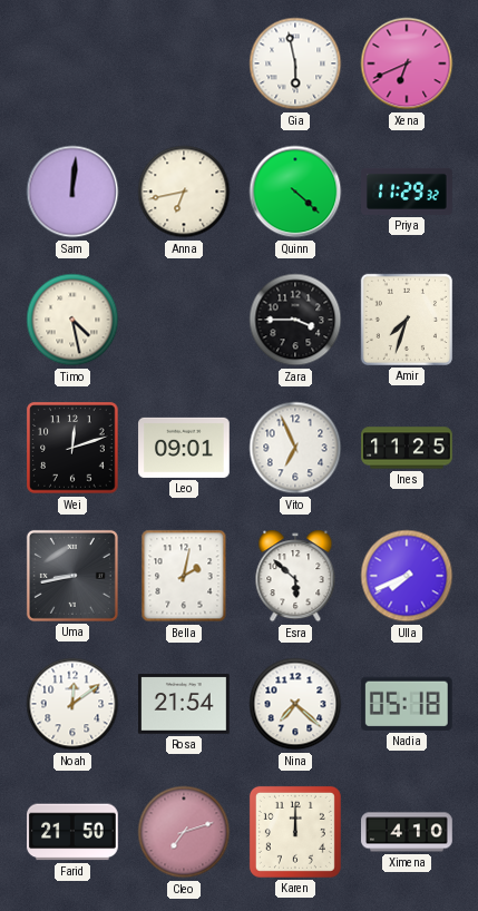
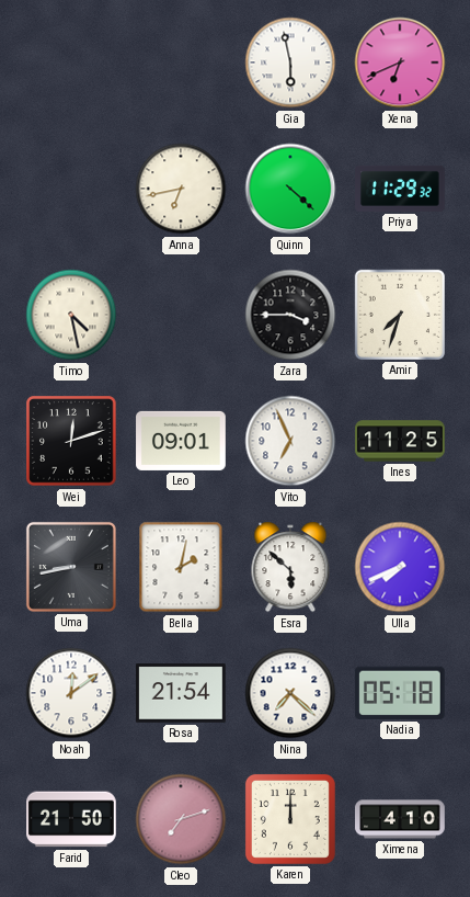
Sam: 12:01 -> none (72, 192)
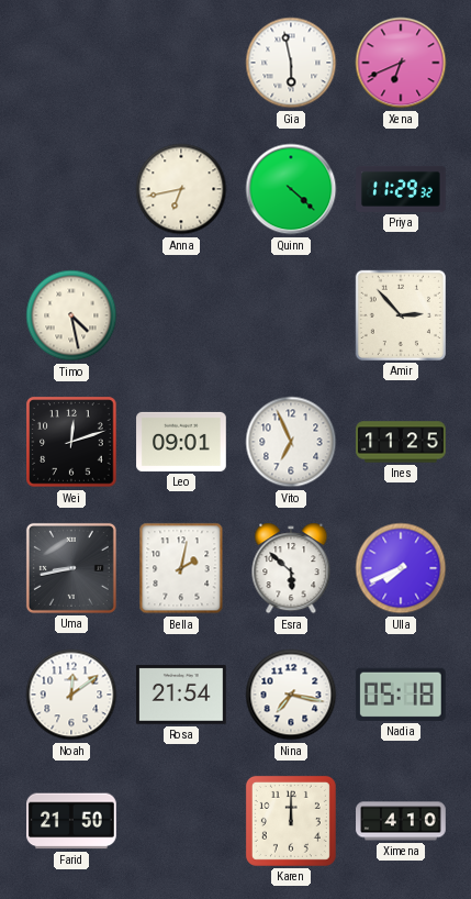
Zara: 3:45 -> none (290, 315)
Amir: 7:33 -> 2:53 (401, 315)
Nina: 7:22 -> 7:17 (291, 695)
Cleo: 7:12 -> none (181, 819)
